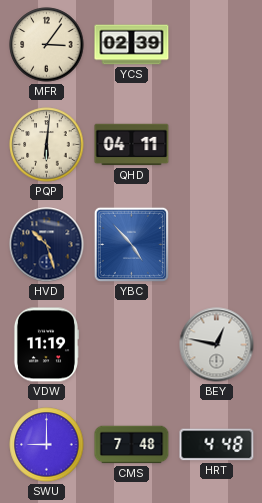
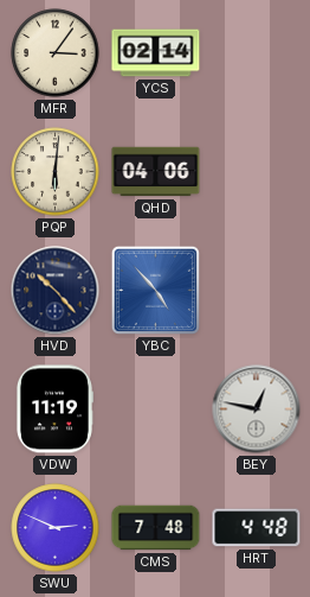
YCS: 02:39 -> 02:14 (156, 53)
QHD: 04:11 -> 04:06 (156, 172)
HVD: 10:27 -> 10:23 (56, 291)
SWU: 9:00 -> 2:49 (56, 528)
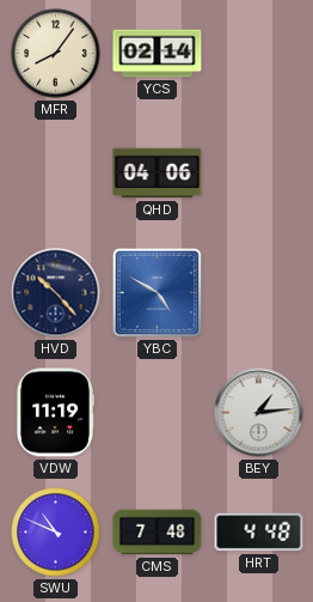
MFR: 3:06 -> 8:06 (56, 54)
PQP: 6:01 -> none (56, 172)
YBC: 4:53 -> 4:50 (156, 292)
BEY: 12:47 -> 1:14 (259, 413)
SWU: 2:49 -> 10:49 (56, 533)
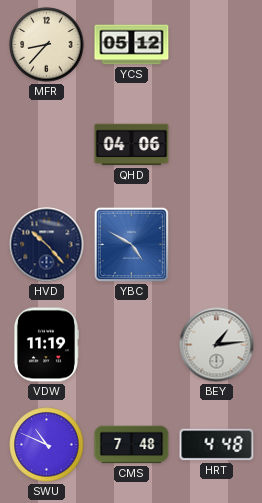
MFR: 8:06 -> 8:37 (47, 45)
YCS: 02:14 -> 05:12 (132, 45)
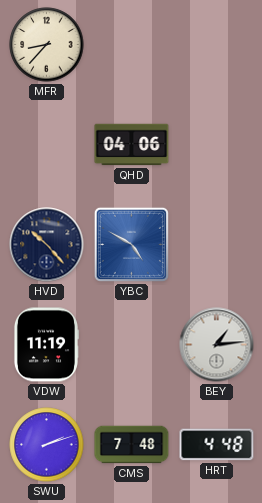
YCS: 05:12 -> none (132, 45)
SWU: 10:49 -> 2:12 (47, 445)
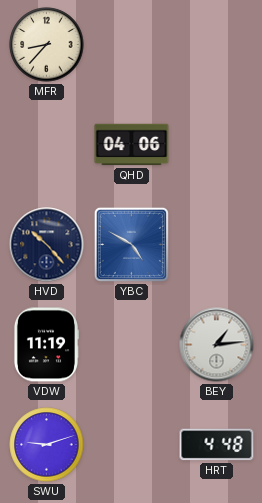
SWU: 2:12 -> 9:12 (47, 445)
CMS: 7:48 -> none (132, 445)
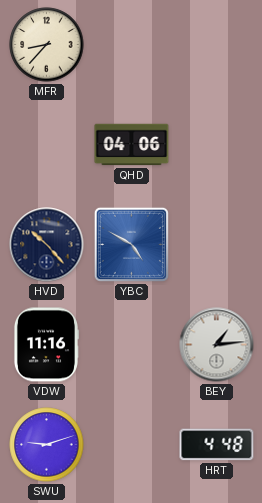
VDW: 11:19 -> 11:16 (46, 345)
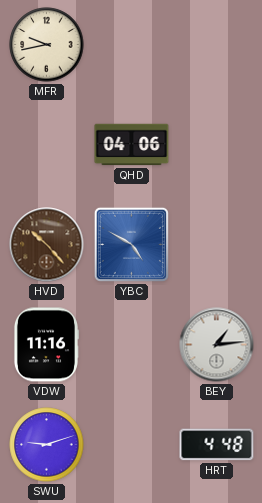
MFR: 8:37 -> 9:43 (47, 45)
HVD dial: navy -> brown (47, 245)
